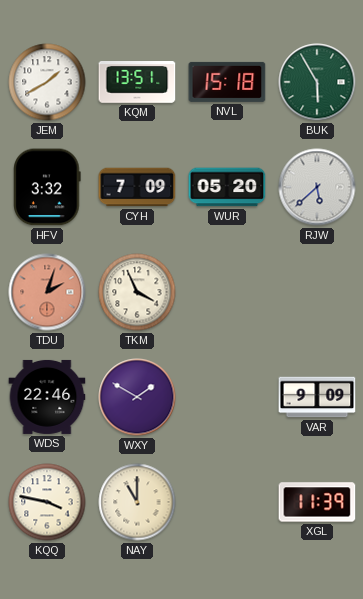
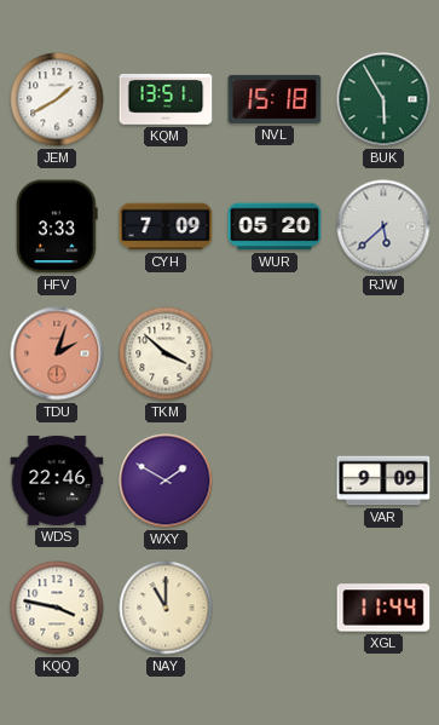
HFV: 3:32 -> 3:33 (57, 226)
TKM: 3:56 -> 3:52 (166, 353)
XGL: 11:39 -> 11:44 (383, 608)
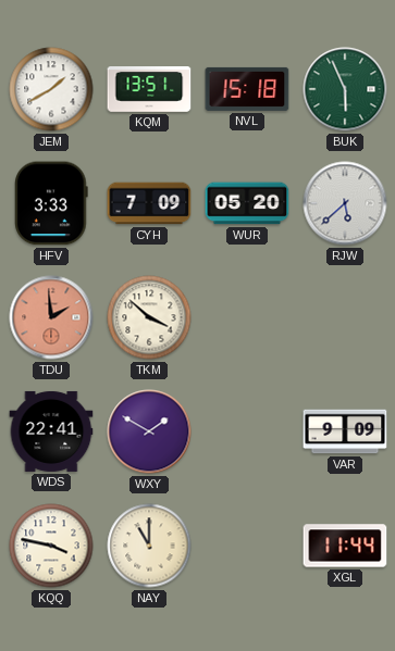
BUK: 5:55 -> 5:56 (345, 89)
TDU: 2:03 -> 1:59 (51, 317)
WDS: 22:46 -> 22:41 (51, 431)
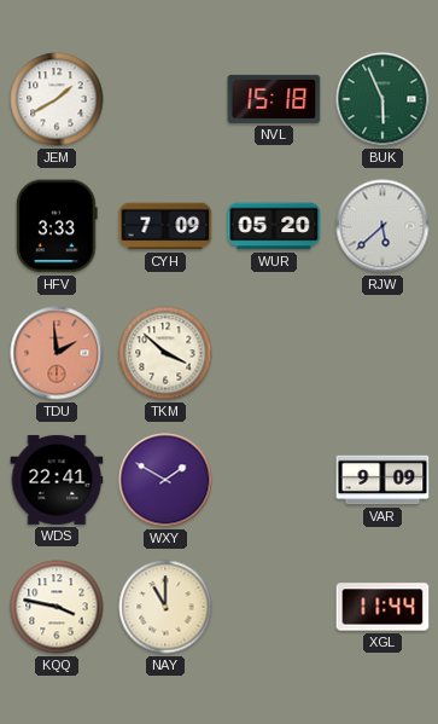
KQM: 13:51 -> none (149, 90)
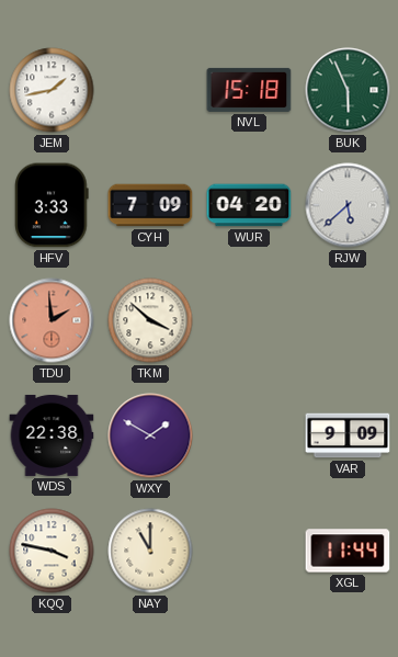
JEM: 1:40 -> 1:43 (52, 90)
WUR: 05:20 -> 04:20 (249, 205)
WDS: 22:41 -> 22:38 (52, 435)
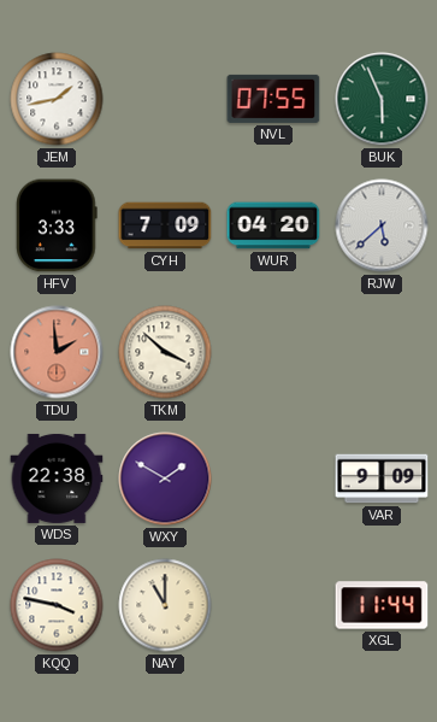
NVL: 15:18 -> 07:55 (273, 99)
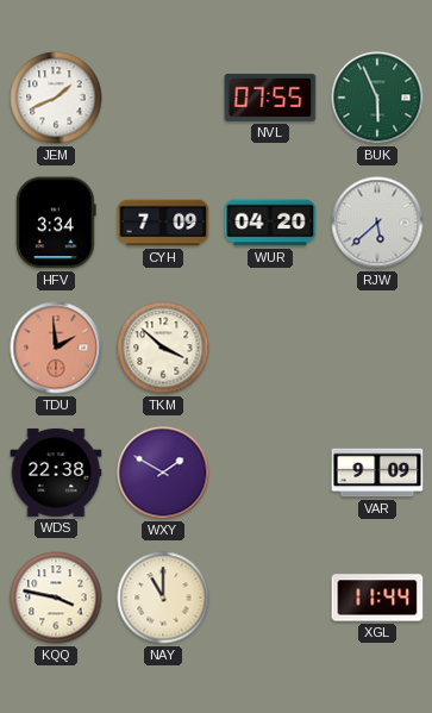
JEM: 1:43 -> 1:41 (56, 98)
HFV: 3:33 -> 3:34 (56, 223)
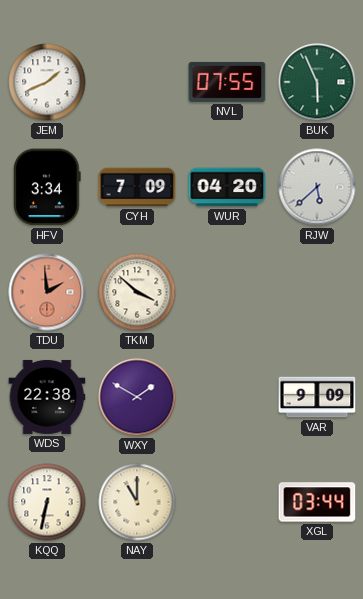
KQQ: 3:47 -> 6:32 (47, 502)
XGL: 11:44 -> 03:44 (317, 502)
